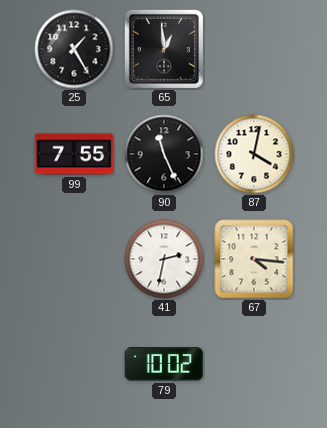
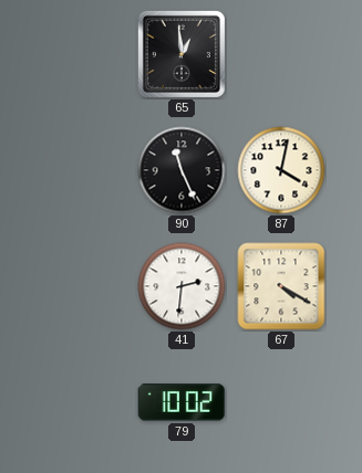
25: 1:25 -> none (74, 49)
99: 7:55 -> none (74, 154)
41: 2:32 -> 2:31 (182, 286)
67: 4:16 -> 4:20 (281, 286)
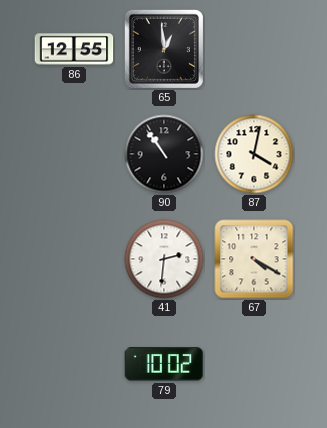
86: none -> 12:55 (74, 49)
90: 11:26 -> 10:54 (164, 154)
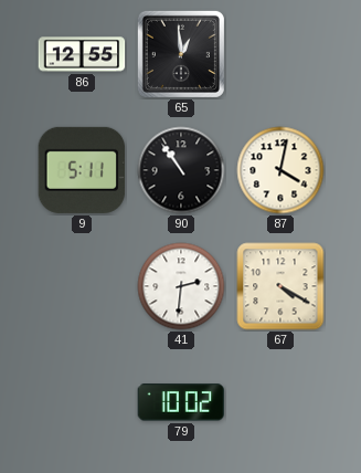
9: none -> 5:11 (82, 170)
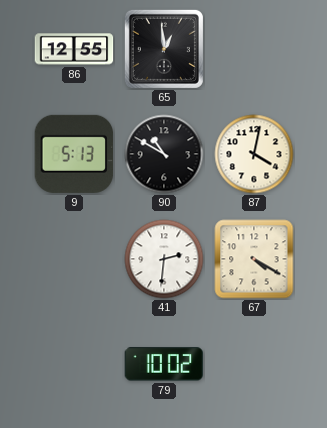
9: 5:11 -> 5:13 (74, 154)
90: 10:54 -> 10:50 (164, 154)
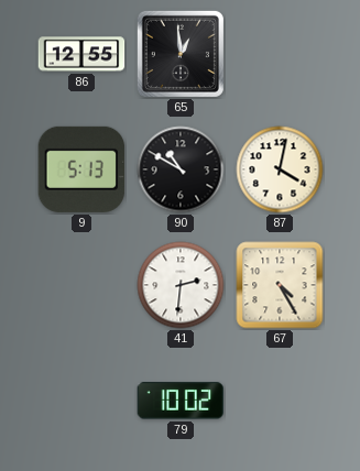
67: 4:20 -> 4:25 (280, 285)
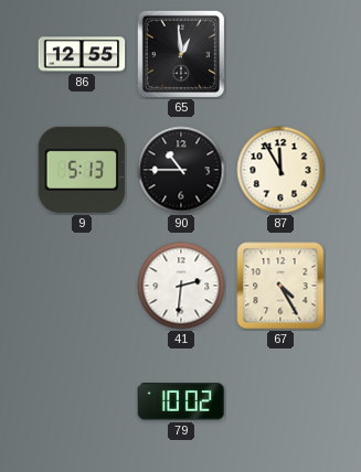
90: 10:50 -> 10:45 (181, 170)
87: 4:02 -> 11:55 (280, 170)
